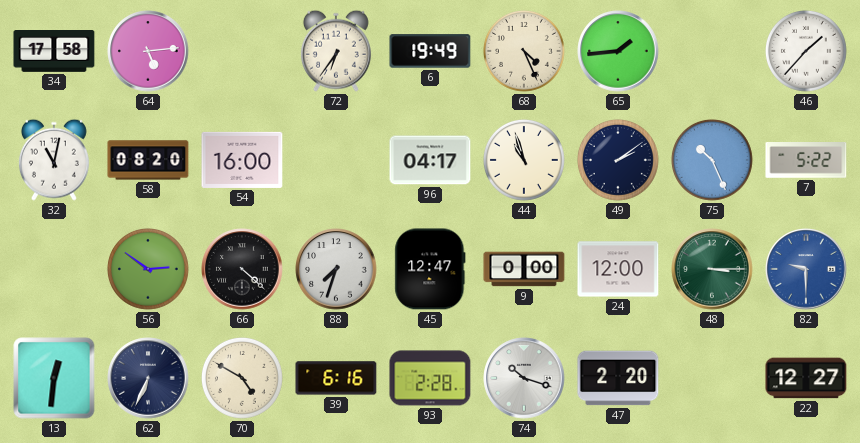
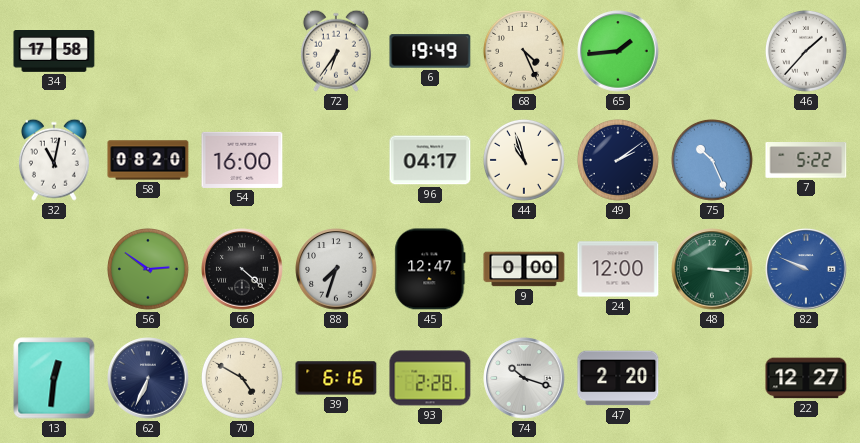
64: 5:14 -> none (148, 51)
82: 9:30 -> 9:49 (806, 269)
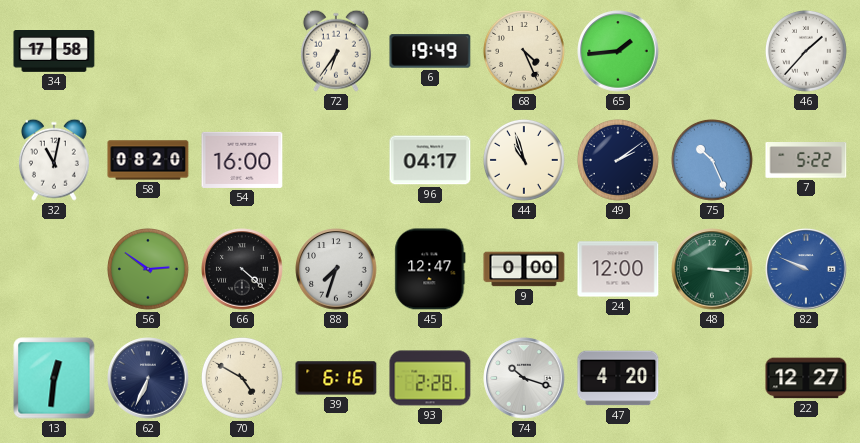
47: 2:20 -> 4:20 (618, 378)
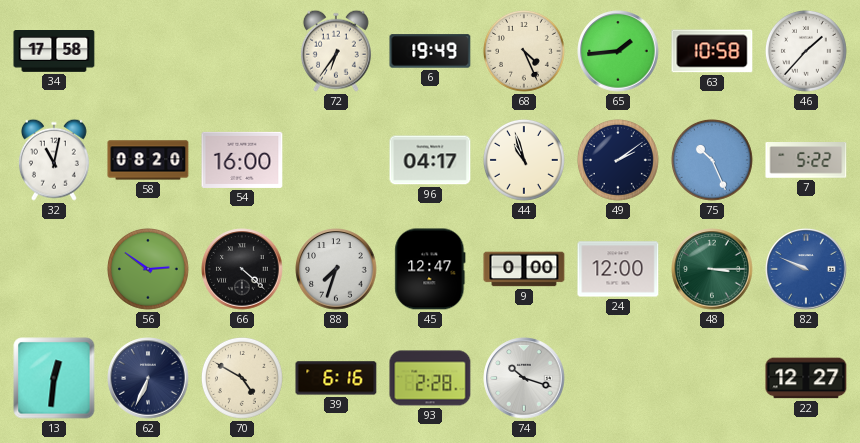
63: none -> 10:58 (712, 51)
47: 4:20 -> none (618, 378)
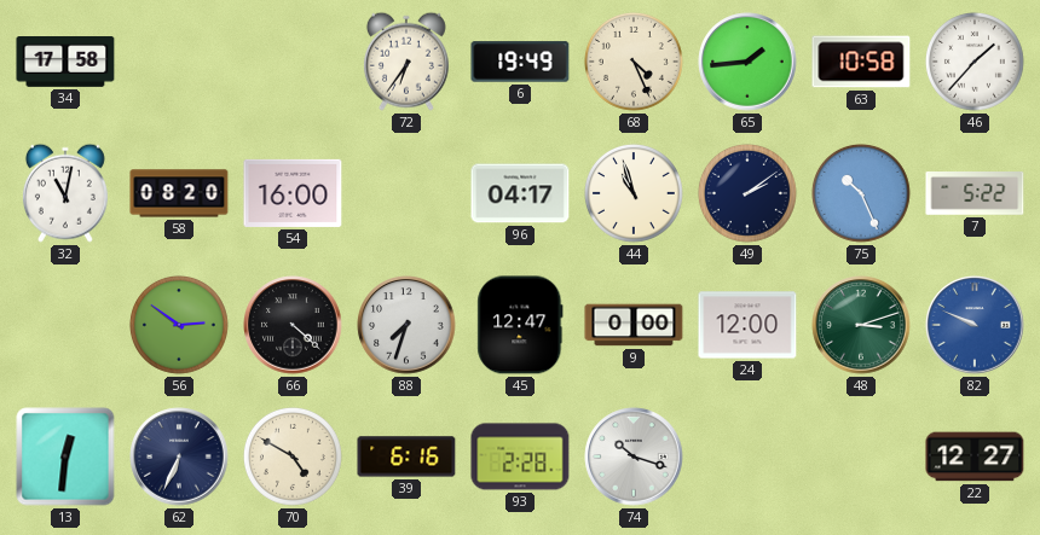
48: 3:15 -> 3:12 (861, 325)
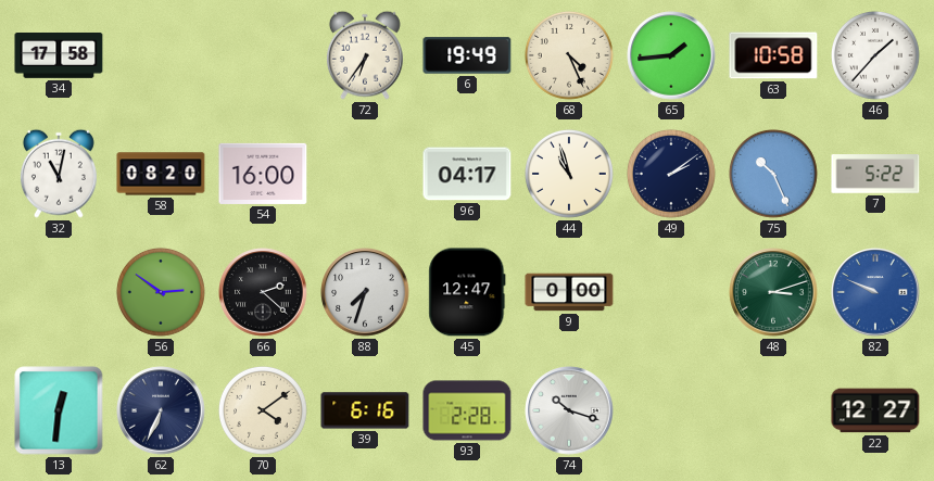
66: 4:22 -> 2:22 (263, 292)
24: 12:00 -> none (747, 325)
70: 4:50 -> 4:09 (263, 410)
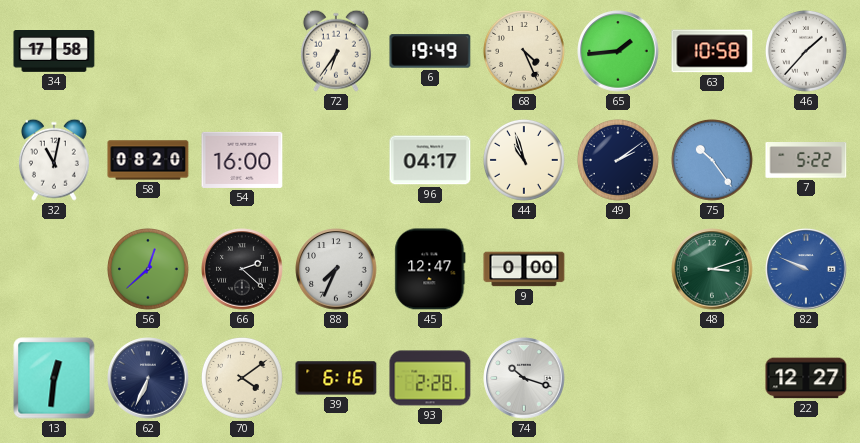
75: 10:26 -> 10:24 (712, 160)
56: 2:51 -> 12:38 (148, 269)
88: 7:33 -> 7:34 (336, 269)
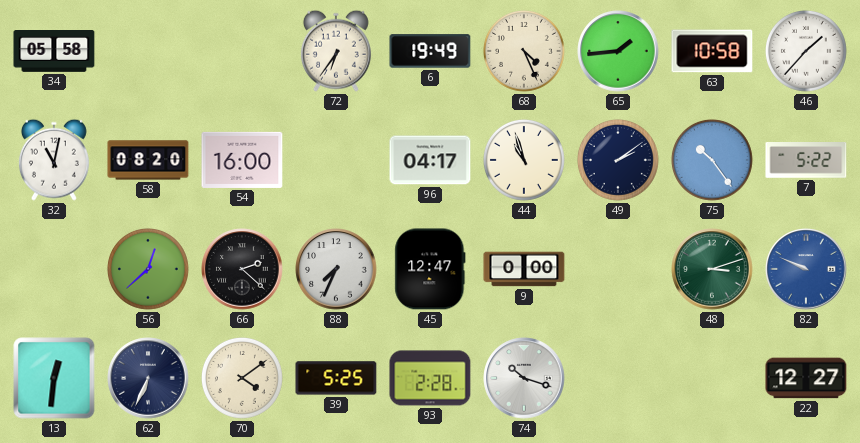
34: 17:58 -> 05:58 (54, 52)
39: 6:16 -> 5:25 (336, 378)
